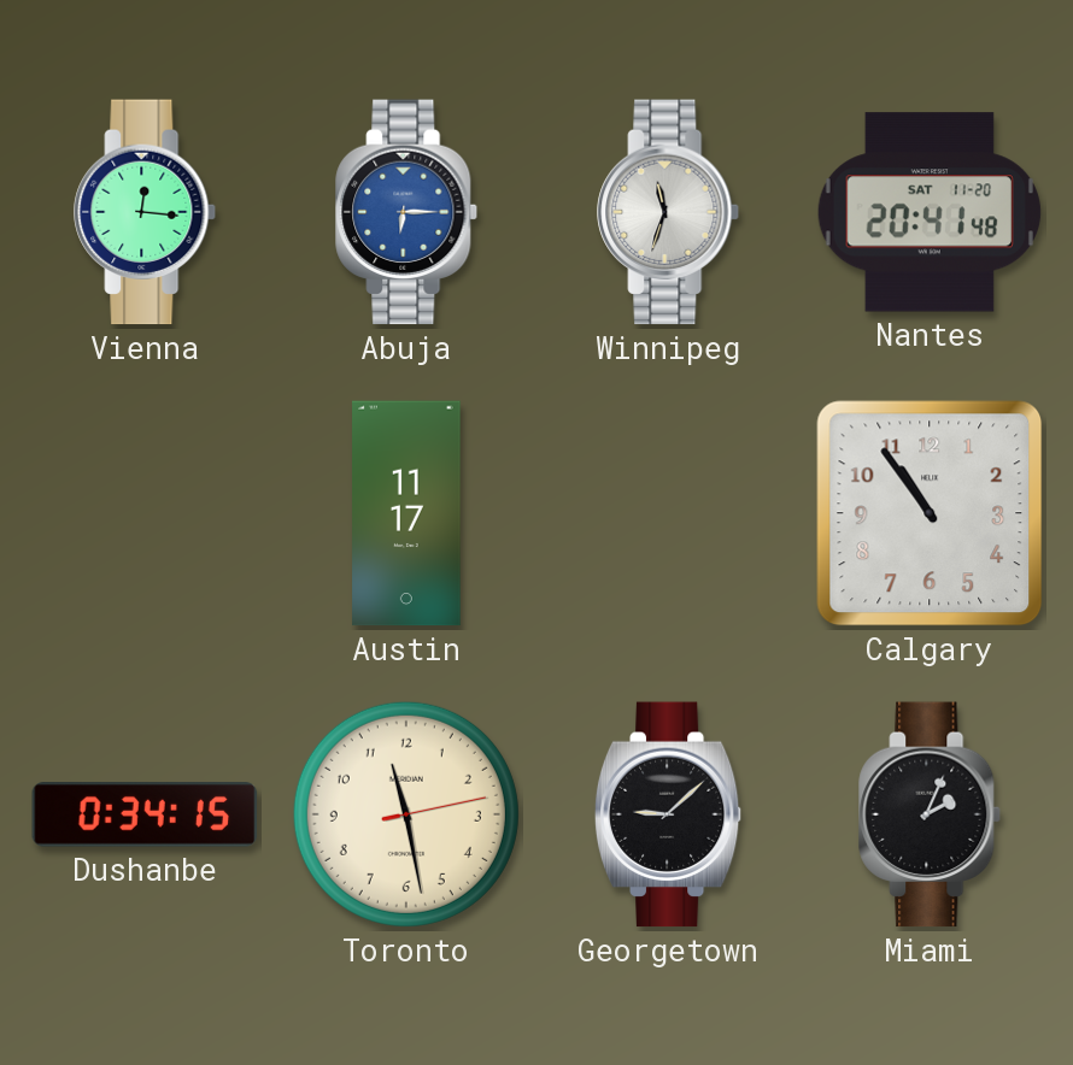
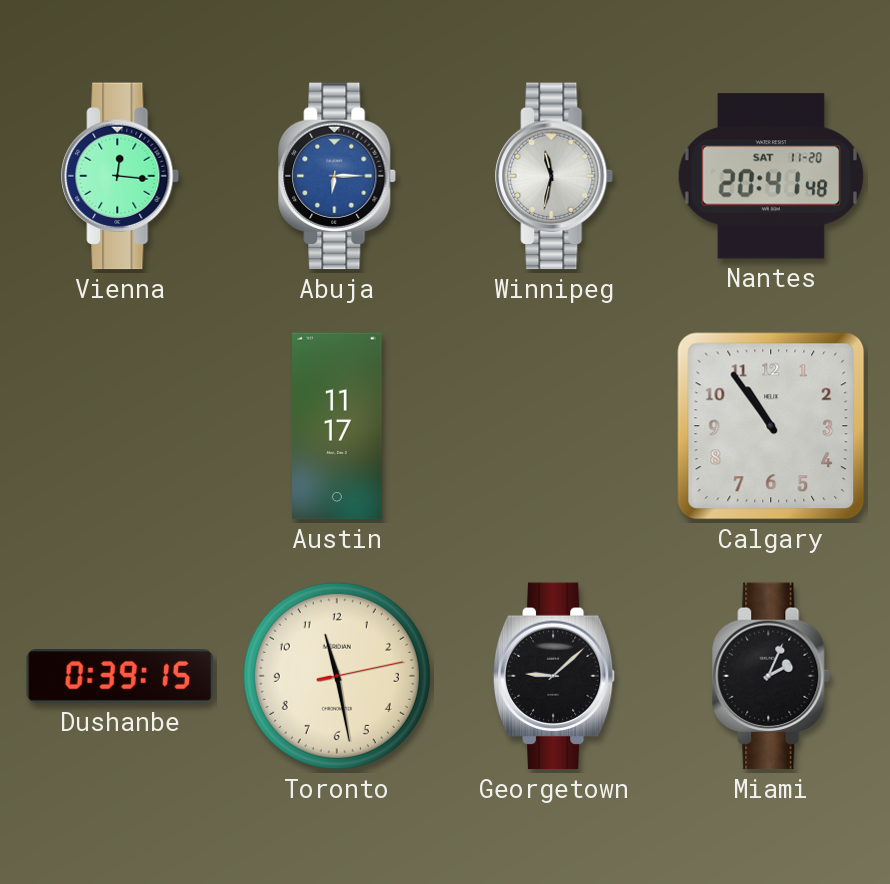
Winnipeg: 11:33 -> 11:32 (555, 176)
Dushanbe: 0:34 -> 0:39 (120, 676)
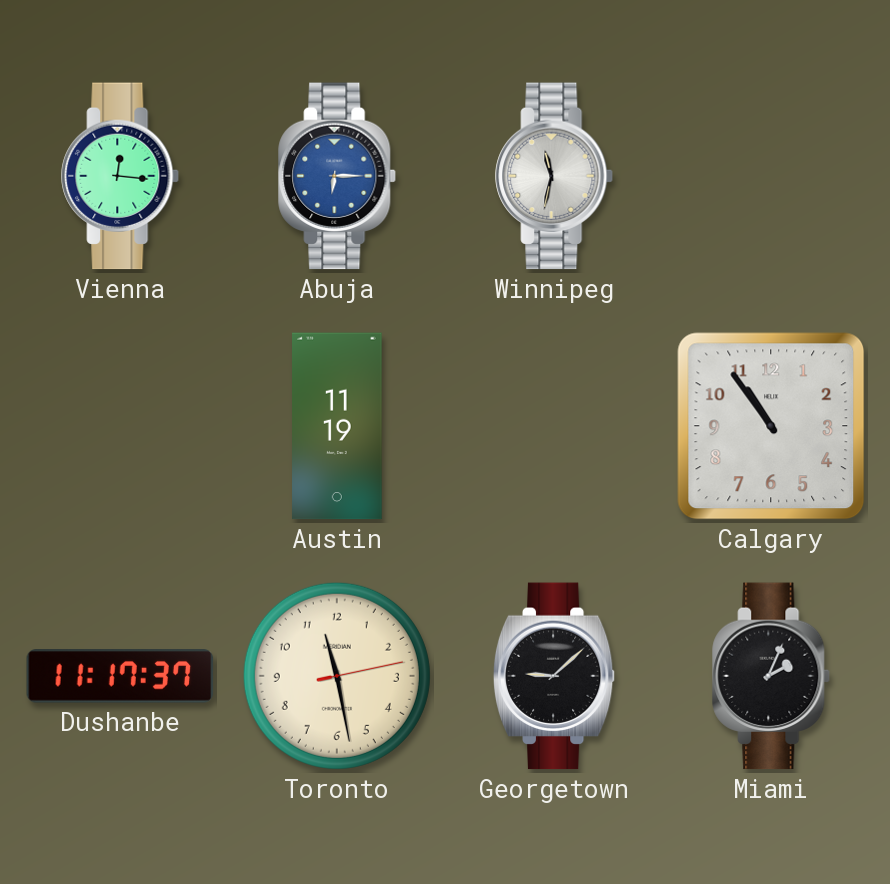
Nantes: 20:41 -> none (771, 176)
Austin: 11:17 -> 11:19 (337, 426)
Dushanbe: 0:39 -> 11:17 (120, 676)
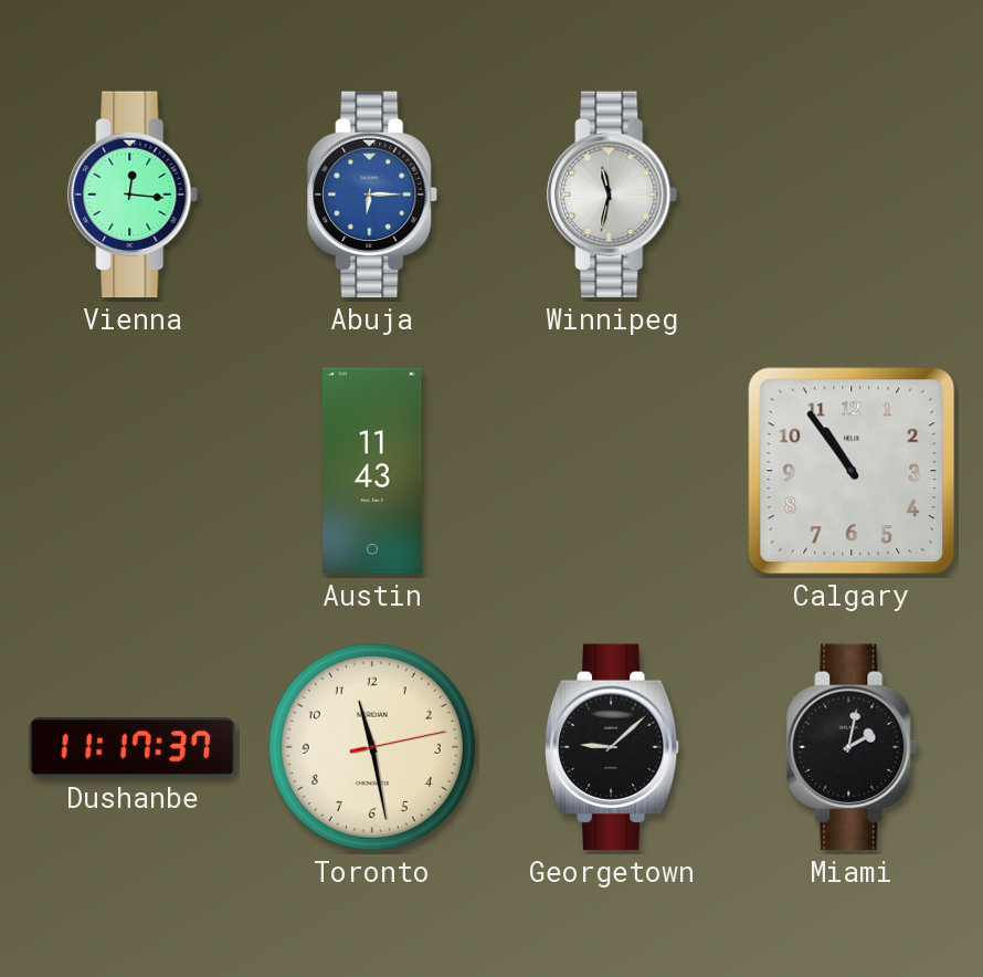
Austin: 11:19 -> 11:43 (372, 471)
Miami: 2:04 -> 2:02 (853, 747)
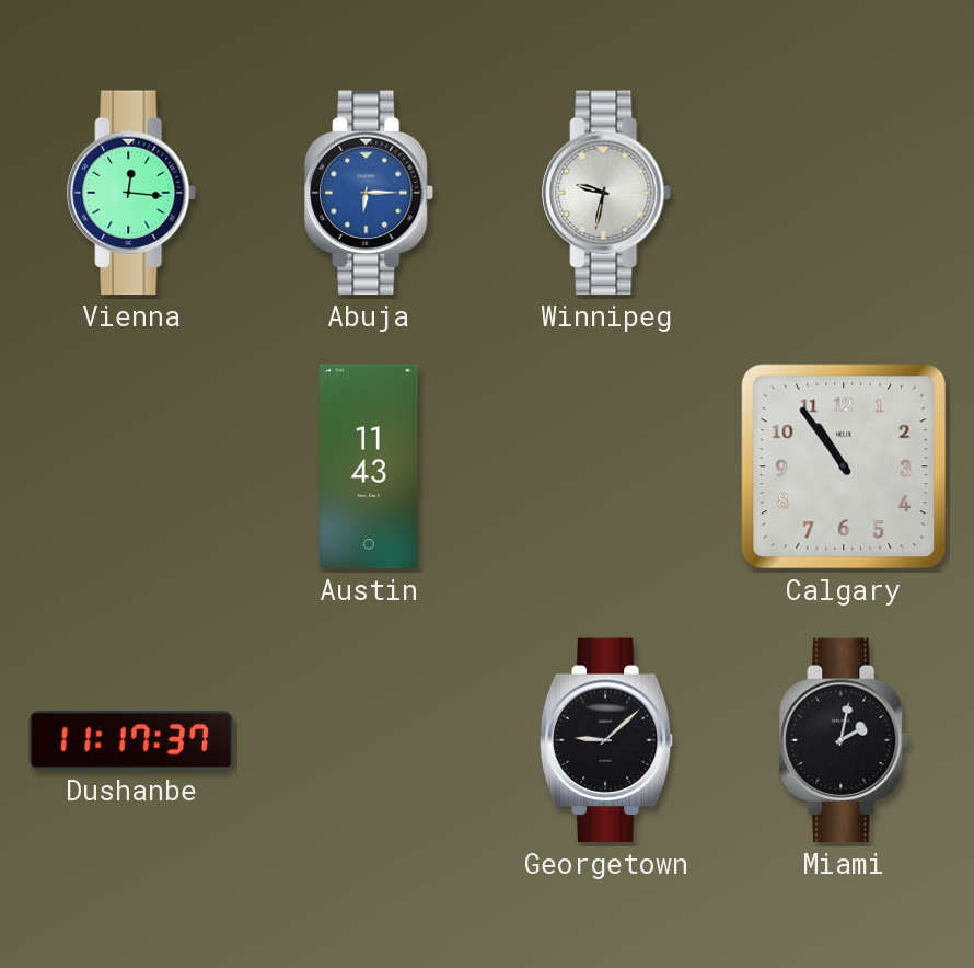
Winnipeg: 11:32 -> 9:32 (607, 193)
Toronto: 11:28 -> none (372, 747)
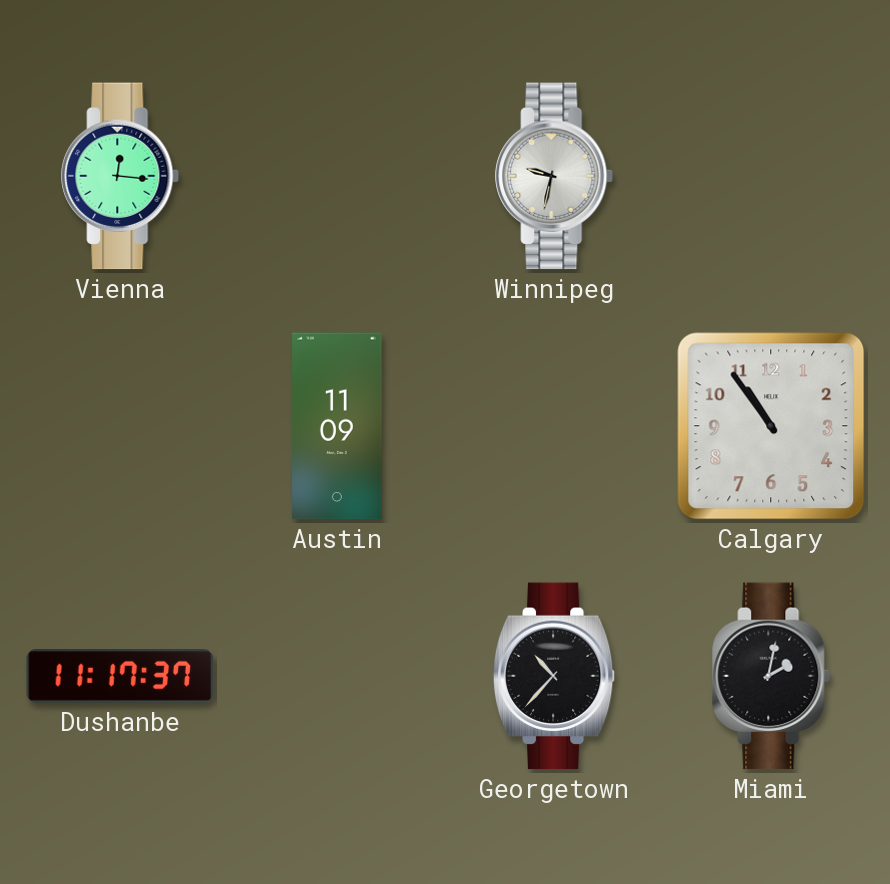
Abuja: 6:15 -> none (370, 193)
Austin: 11:43 -> 11:09 (337, 426)
Georgetown: 9:08 -> 10:37 (554, 676)
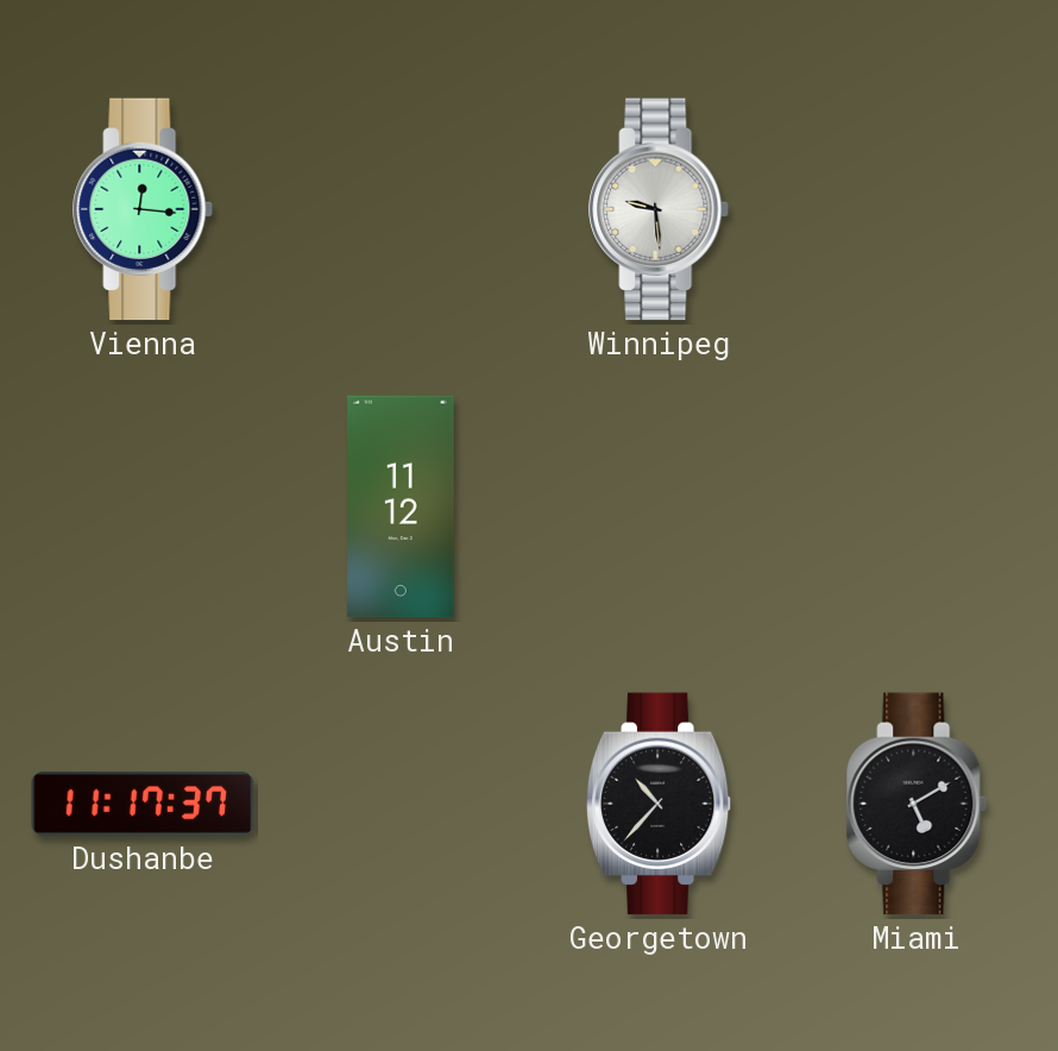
Winnipeg: 9:32 -> 9:29 (660, 209)
Austin: 11:09 -> 11:12 (401, 506)
Calgary: 10:54 -> none (771, 426)
Miami: 2:02 -> 5:10 (918, 804)
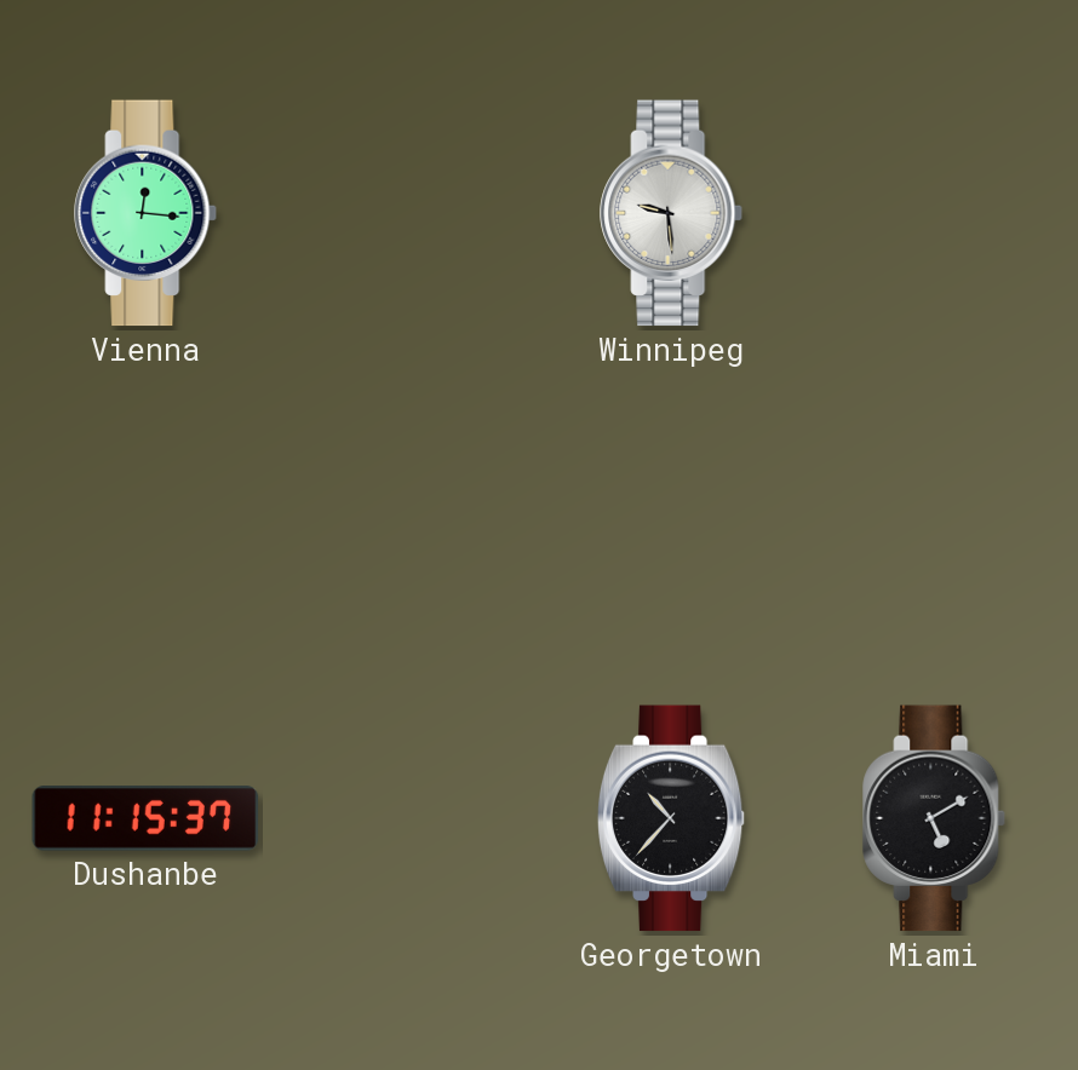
Austin: 11:12 -> none (401, 506)
Dushanbe: 11:17 -> 11:15 (145, 818)
